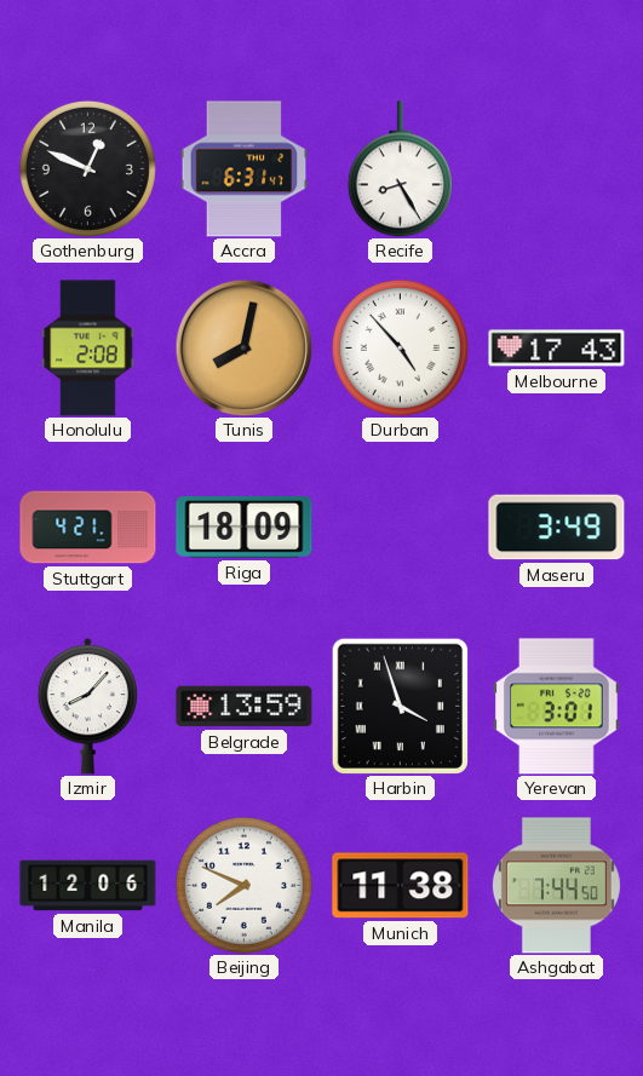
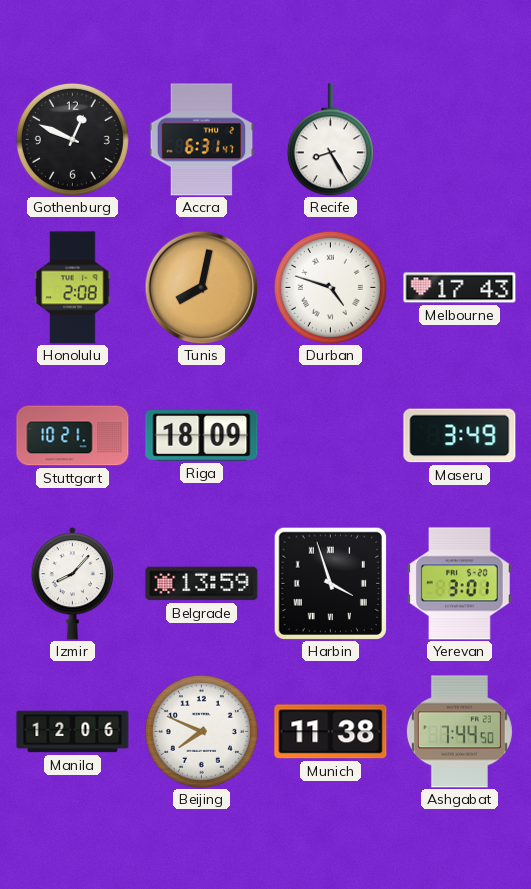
Durban: 4:53 -> 4:48 (330, 287)
Stuttgart: 4:21 -> 10:21 (73, 436)
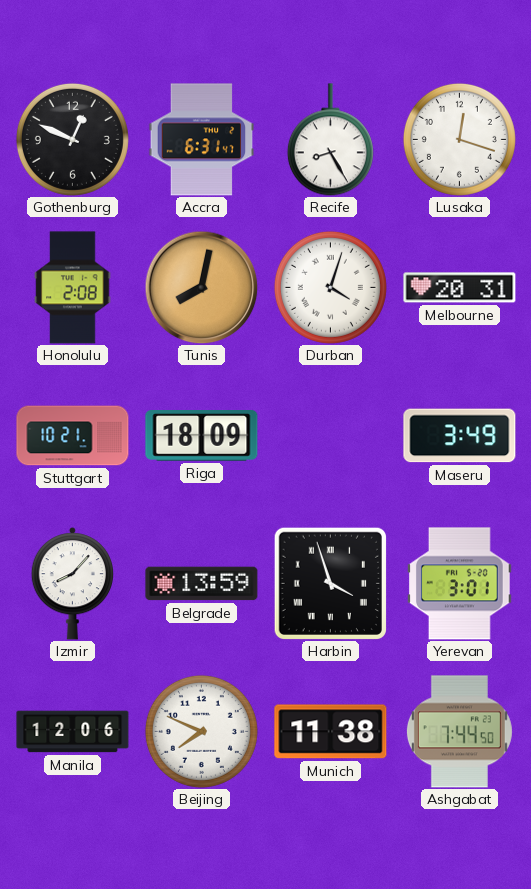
Lusaka: none -> 12:18 (459, 139)
Durban: 4:48 -> 4:03 (330, 287)
Melbourne: 17:43 -> 20:31 (460, 288)
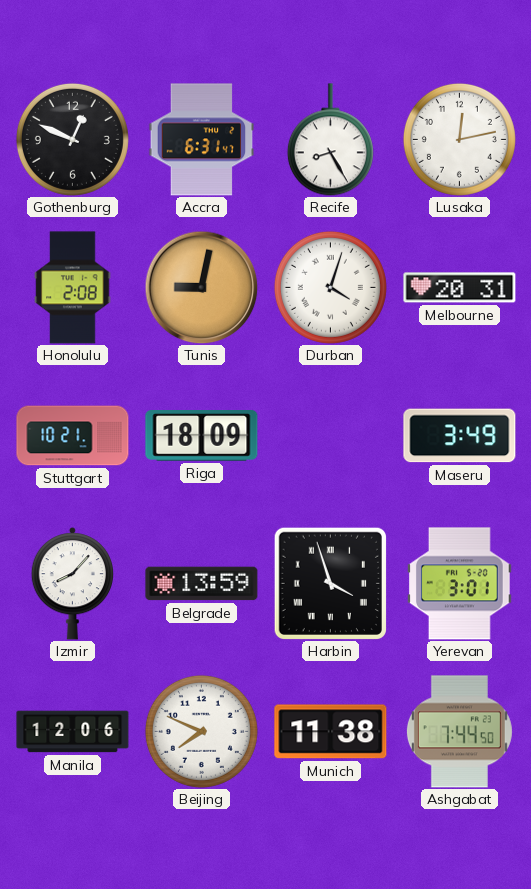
Lusaka: 12:18 -> 12:13 (459, 139)
Tunis: 8:02 -> 9:02 (201, 287)
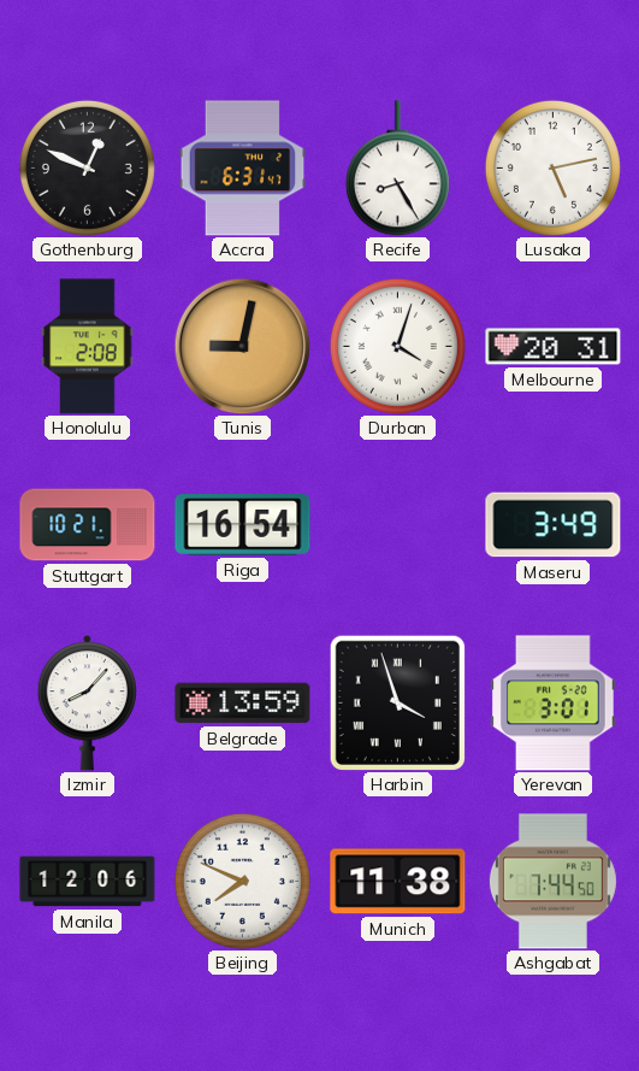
Lusaka: 12:13 -> 5:13 (552, 167)
Riga: 18:09 -> 16:54 (243, 525)
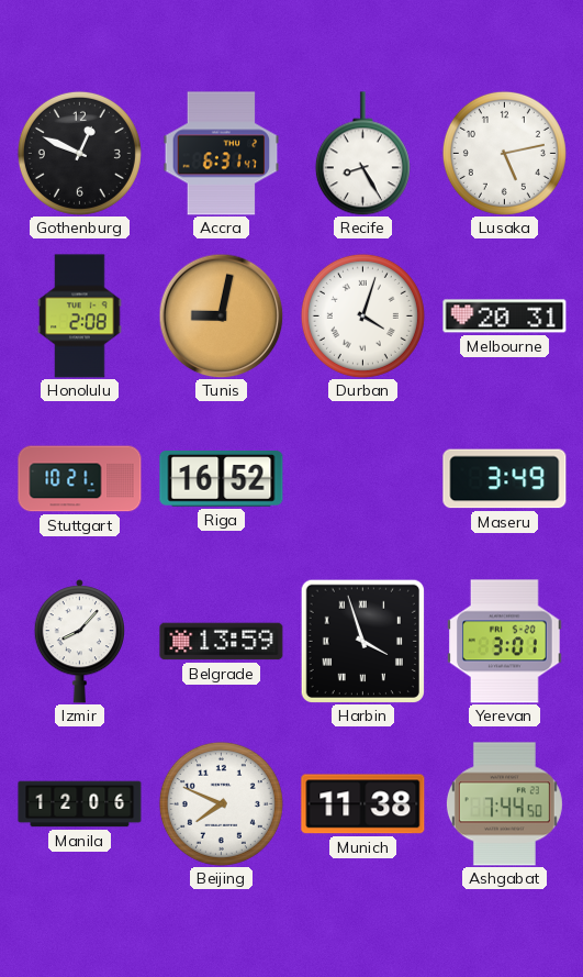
Riga: 16:54 -> 16:52 (222, 479)
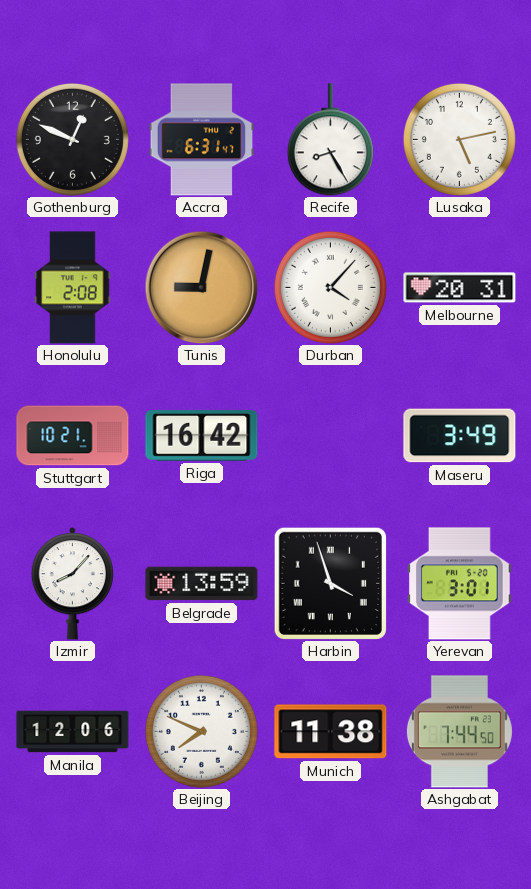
Durban: 4:03 -> 4:07 (330, 287)
Riga: 16:52 -> 16:42 (202, 436)
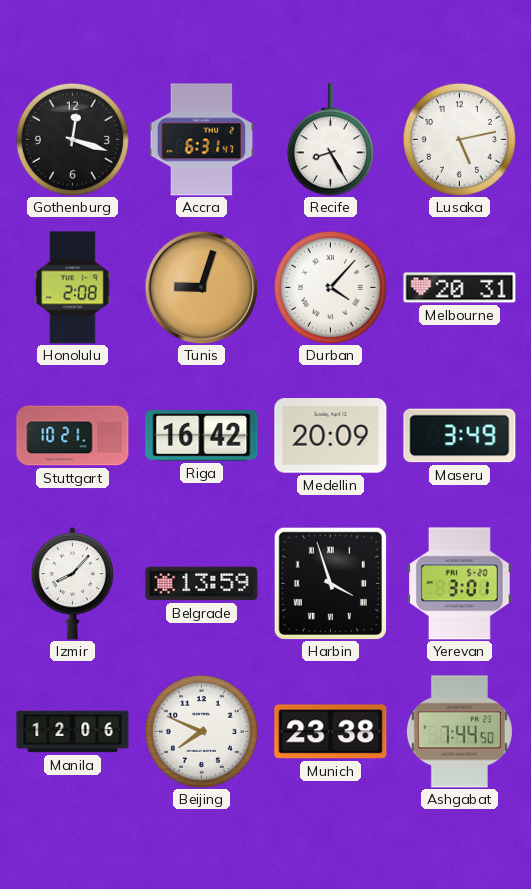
Gothenburg: 12:49 -> 12:18 (72, 139)
Tunis: 9:02 -> 9:03 (201, 287)
Medellin: none -> 20:09 (331, 436)
Munich: 11:38 -> 23:38 (331, 732)
